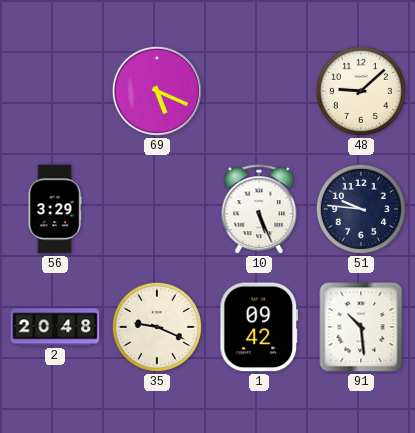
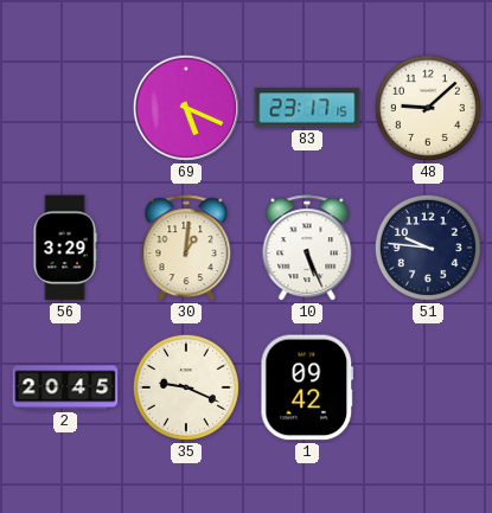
83: none -> 23:17 (307, 108)
30: none -> 1:01 (186, 249)
2: 20:48 -> 20:45 (65, 387)
91: 10:29 -> none (361, 327)
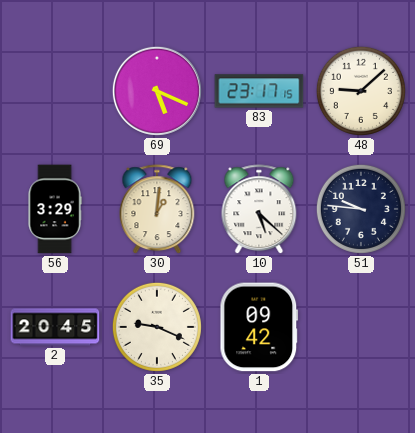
10: 5:26 -> 5:22 (259, 210)
